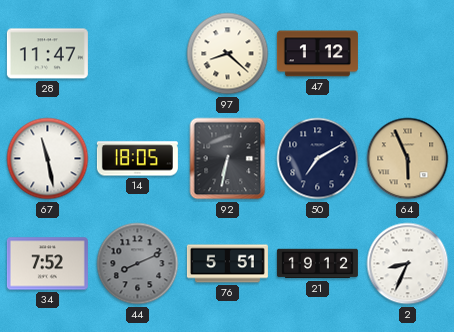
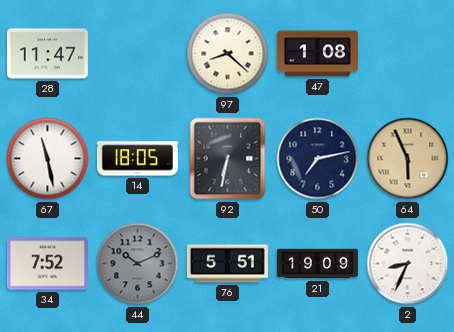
47: 1:12 -> 1:08 (317, 54)
50: 7:10 -> 7:13 (318, 159)
44: 8:11 -> 10:11 (138, 264)
21: 19:12 -> 19:09 (317, 264)
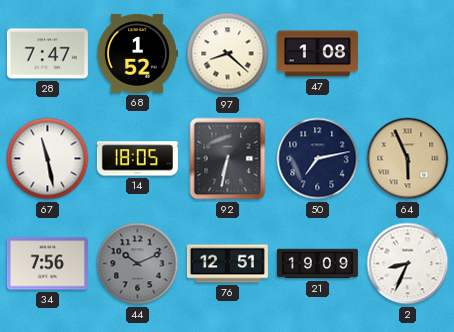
28: 11:47 -> 7:47 (47, 54)
68: none -> 1:52 (138, 53)
34: 7:52 -> 7:56 (47, 264)
76: 5:51 -> 12:51 (227, 264)
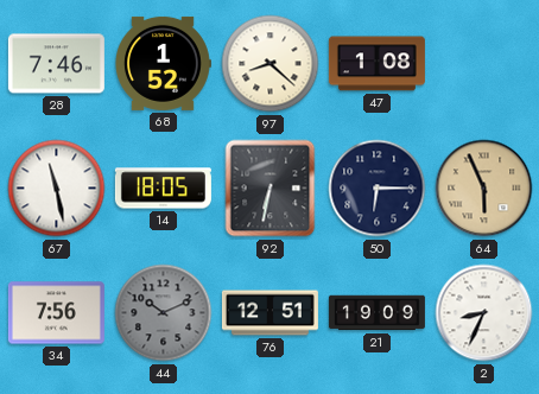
28: 7:47 -> 7:46 (56, 64)
50: 7:13 -> 6:15 (378, 189)
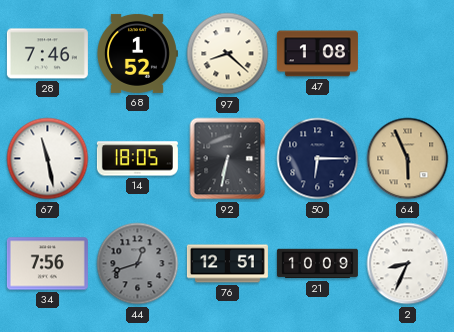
44: 10:11 -> 12:42 (138, 264)
21: 19:09 -> 10:09 (317, 264)
